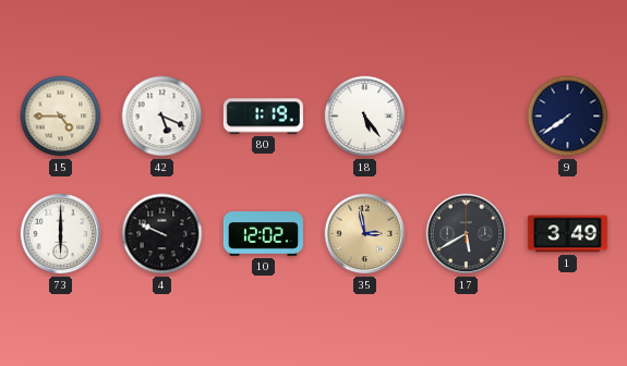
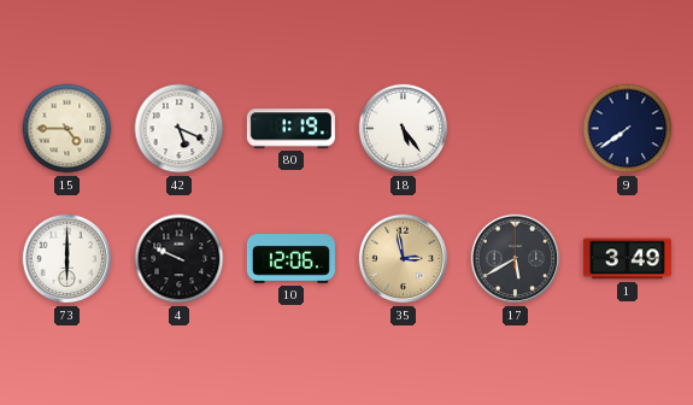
10: 12:02 -> 12:06 (290, 259)
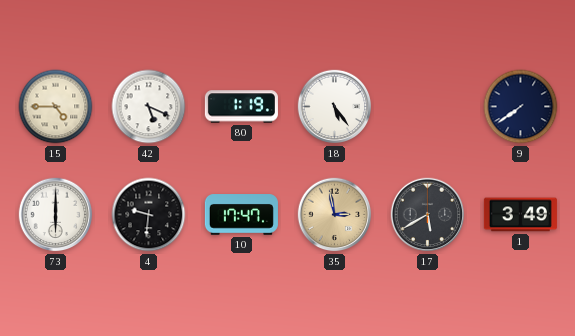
4: 9:49 -> 9:31 (149, 215)
10: 12:06 -> 17:47 (241, 215)
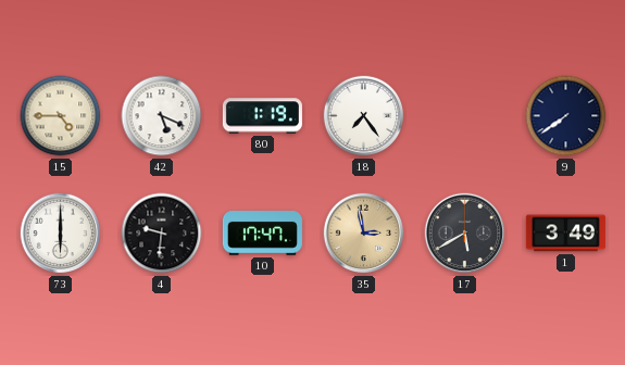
18: 5:24 -> 7:24 (364, 116)
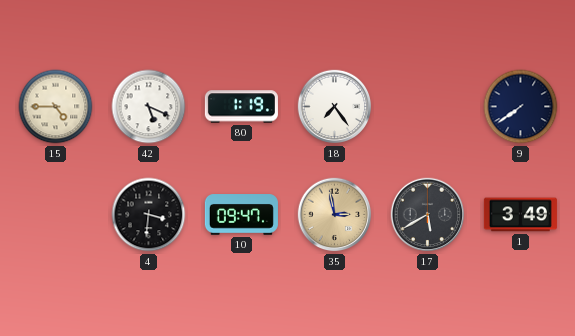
73: 6:00 -> none (61, 234)
4: 9:31 -> 3:31 (149, 215)
10: 17:47 -> 09:47 (241, 215)
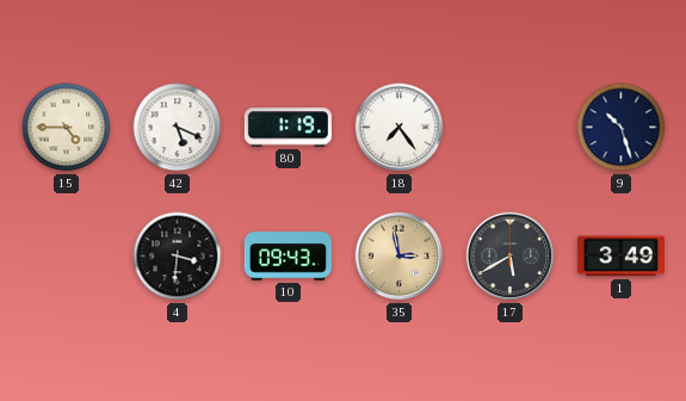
9: 7:39 -> 10:27 (622, 128)
10: 09:47 -> 09:43 (288, 257)
